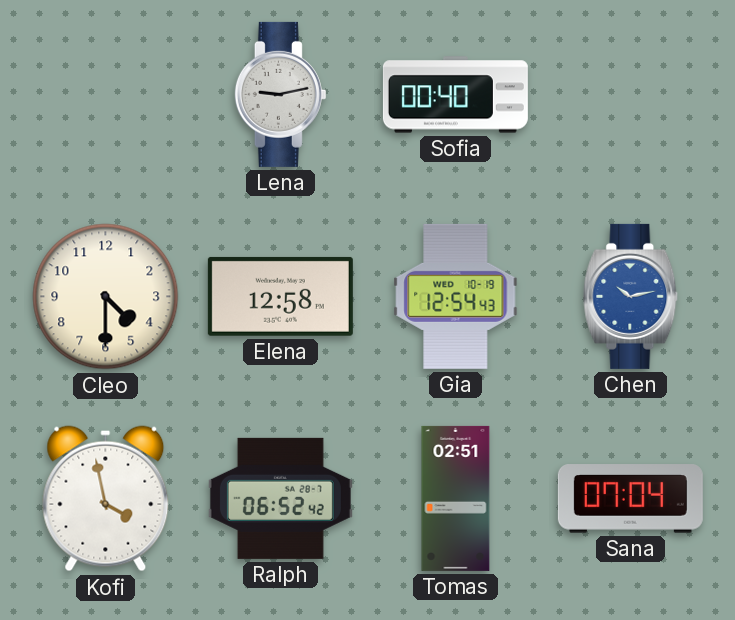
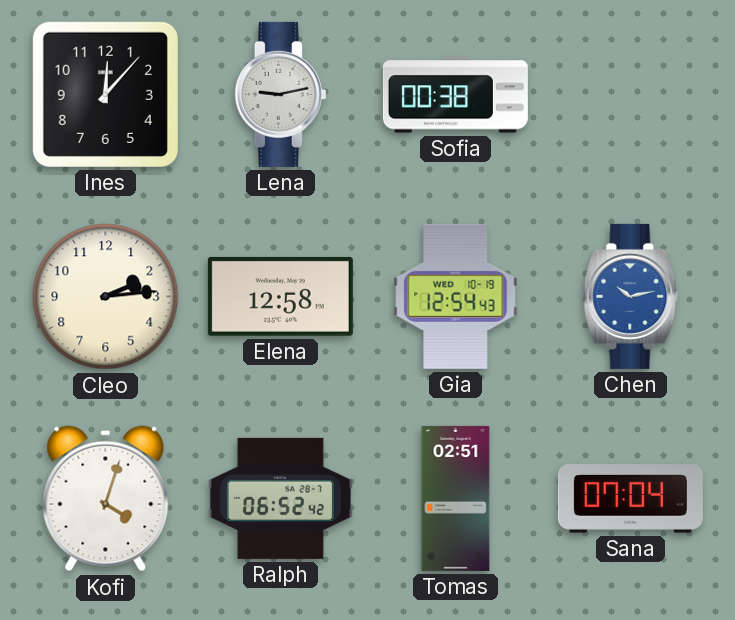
Ines: none -> 12:07 (105, 94)
Sofia: 00:40 -> 00:38 (455, 95)
Cleo: 4:30 -> 2:14 (106, 297)
Kofi: 3:58 -> 4:03 (106, 499)
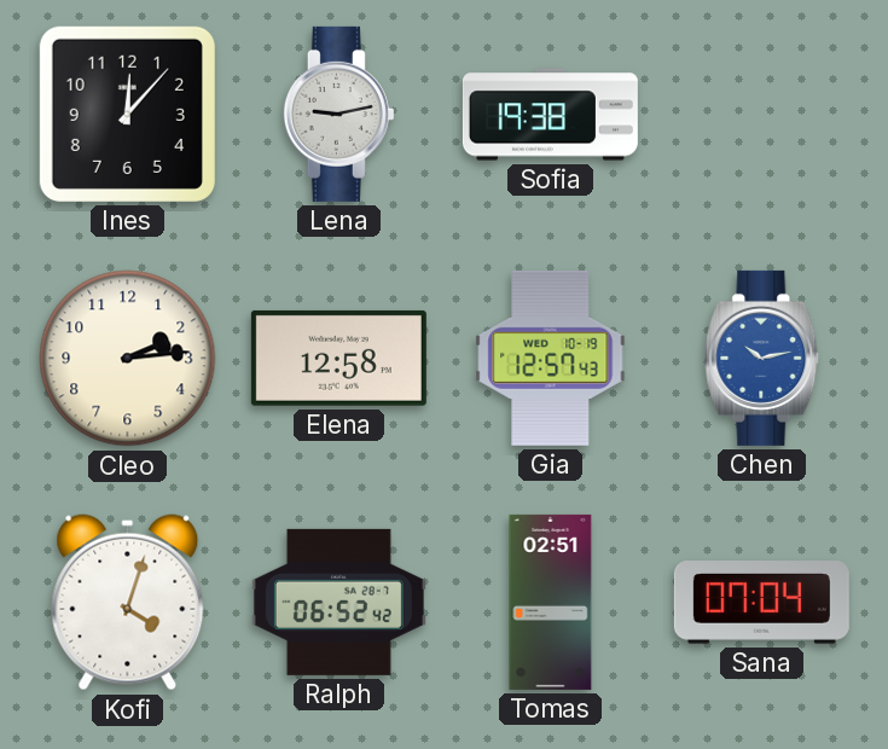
Sofia: 00:38 -> 19:38 (550, 115)
Gia: 12:54 -> 12:57 (551, 358)
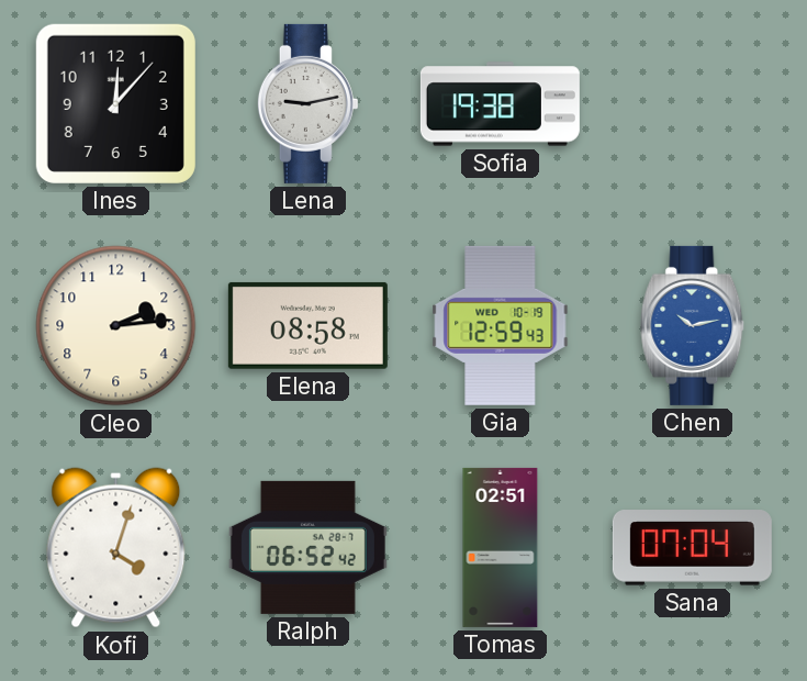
Elena: 12:58 -> 08:58 (307, 325)
Gia: 12:57 -> 12:59 (501, 325)
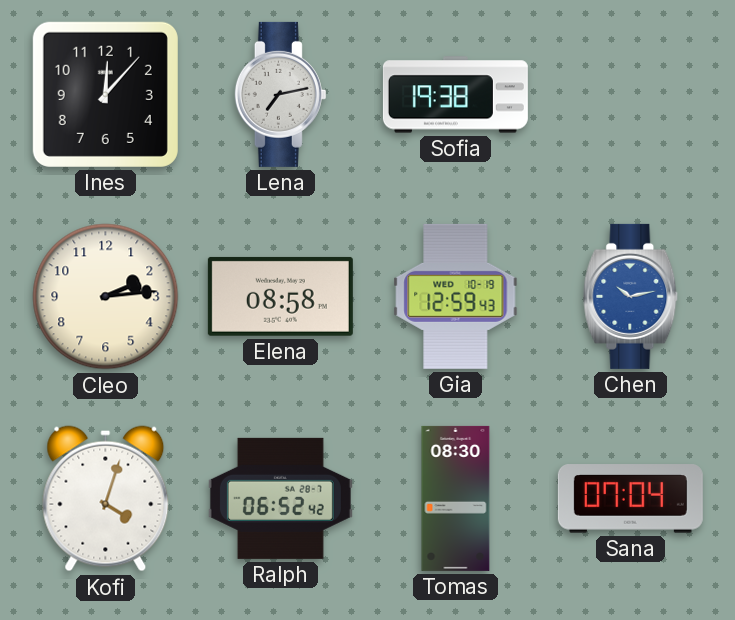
Lena: 9:13 -> 7:13 (280, 94)
Tomas: 02:51 -> 08:30 (456, 498)
